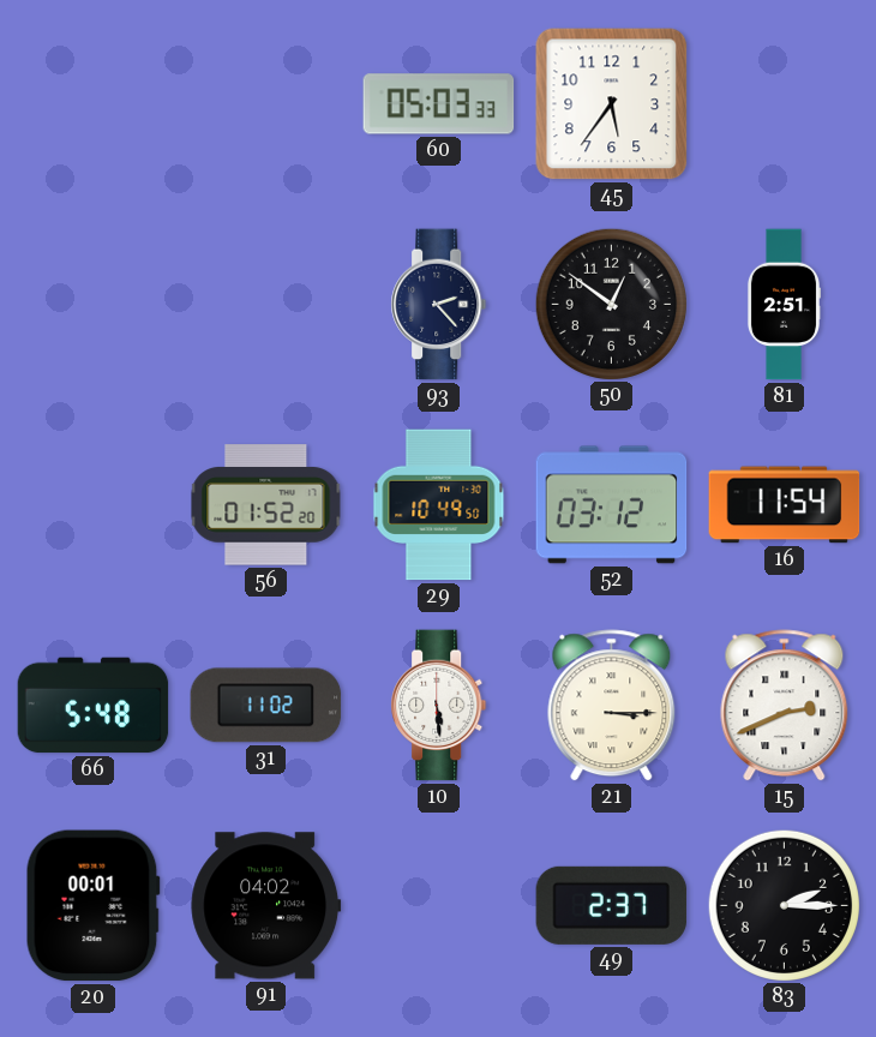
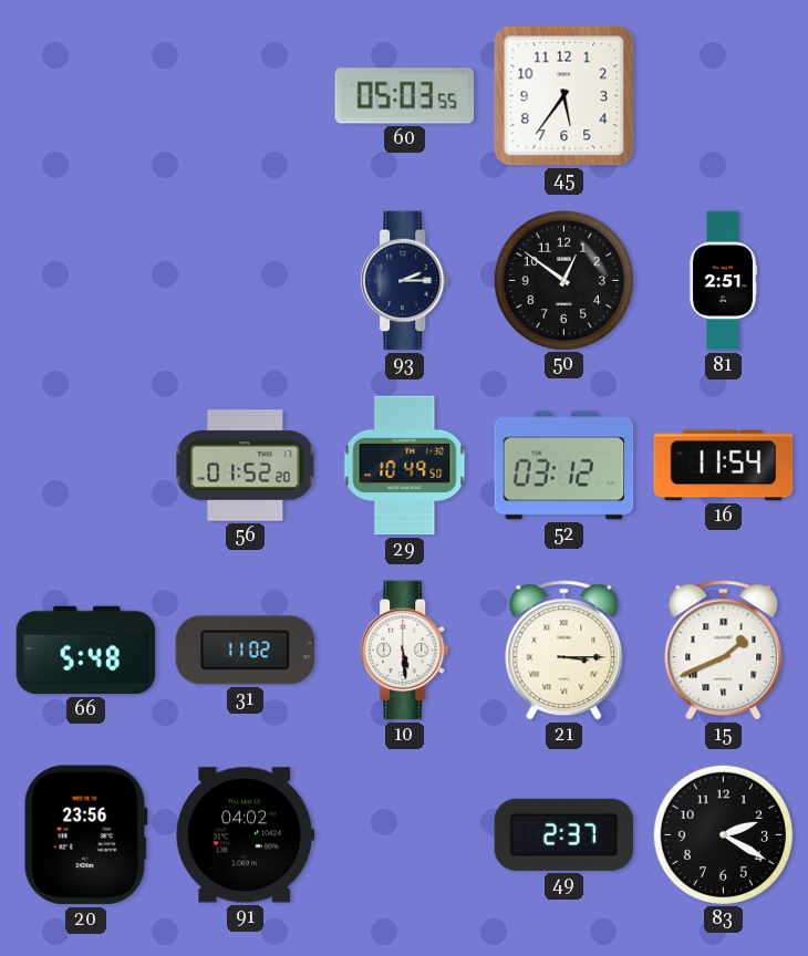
60: 05:03:33 -> 05:03:55 (405, 96)
93: 2:23 -> 2:15 (405, 281)
15: 2:41 -> 1:41 (724, 651)
20: 00:01 -> 23:56 (85, 835)
83: 2:15 -> 2:20 (723, 834)
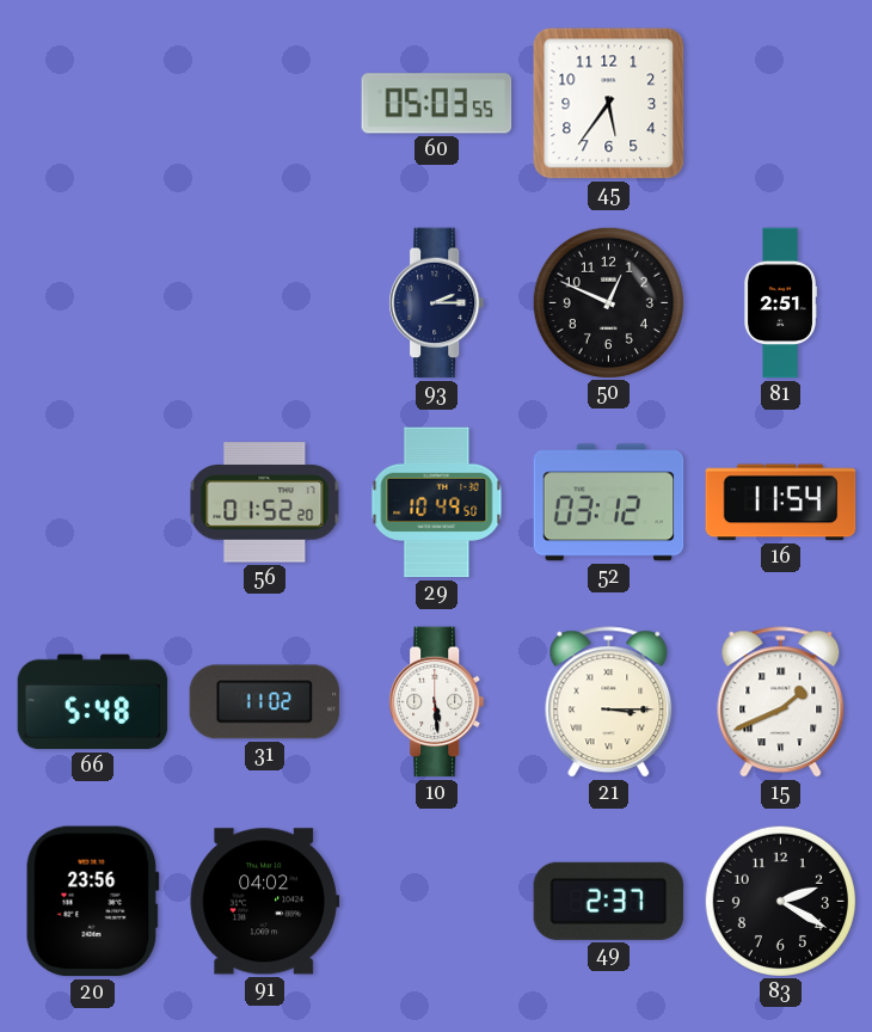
50: 12:51 -> 12:49 (608, 302)
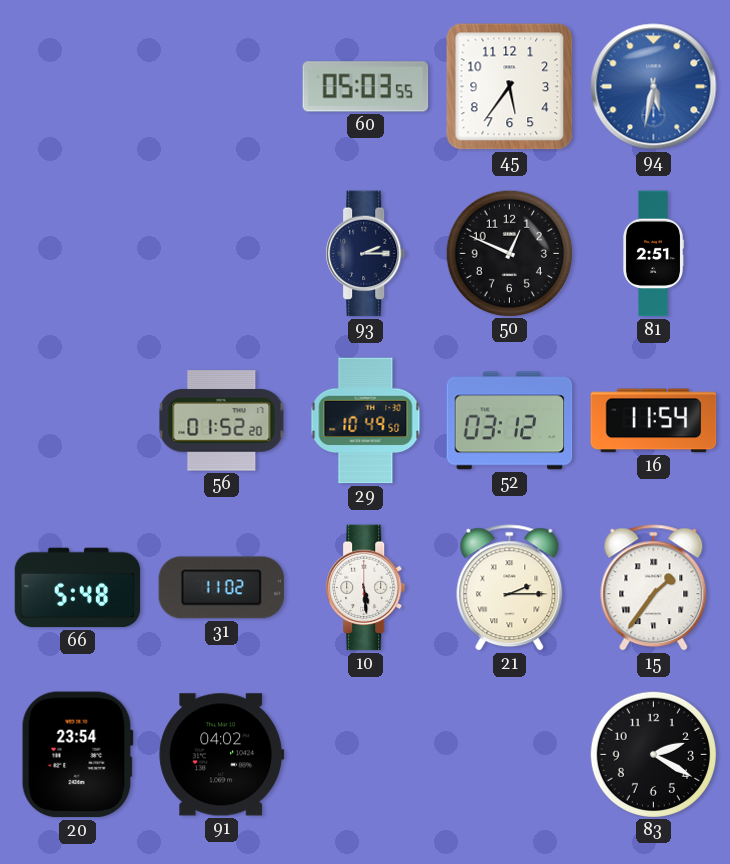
94: none -> 5:32 (654, 87)
21: 3:15 -> 2:15 (510, 588)
15: 1:41 -> 1:36 (654, 588)
20: 23:56 -> 23:54 (77, 755)
49: 2:37 -> none (609, 901)
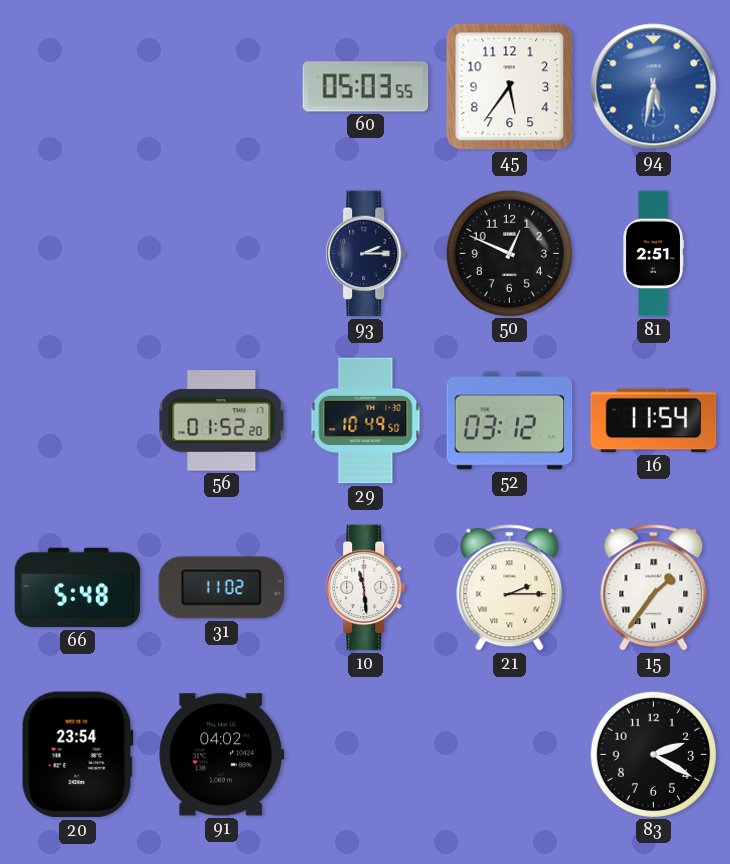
10: 5:29 -> 11:29 (366, 588)
